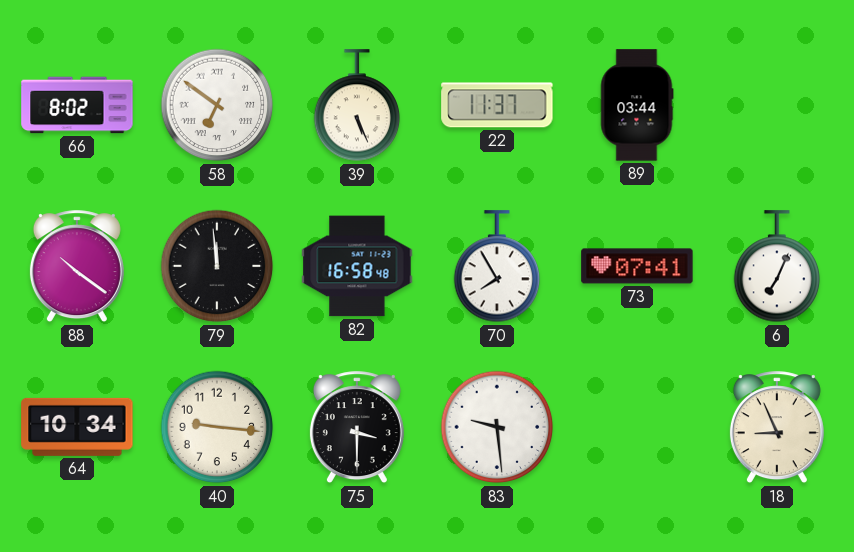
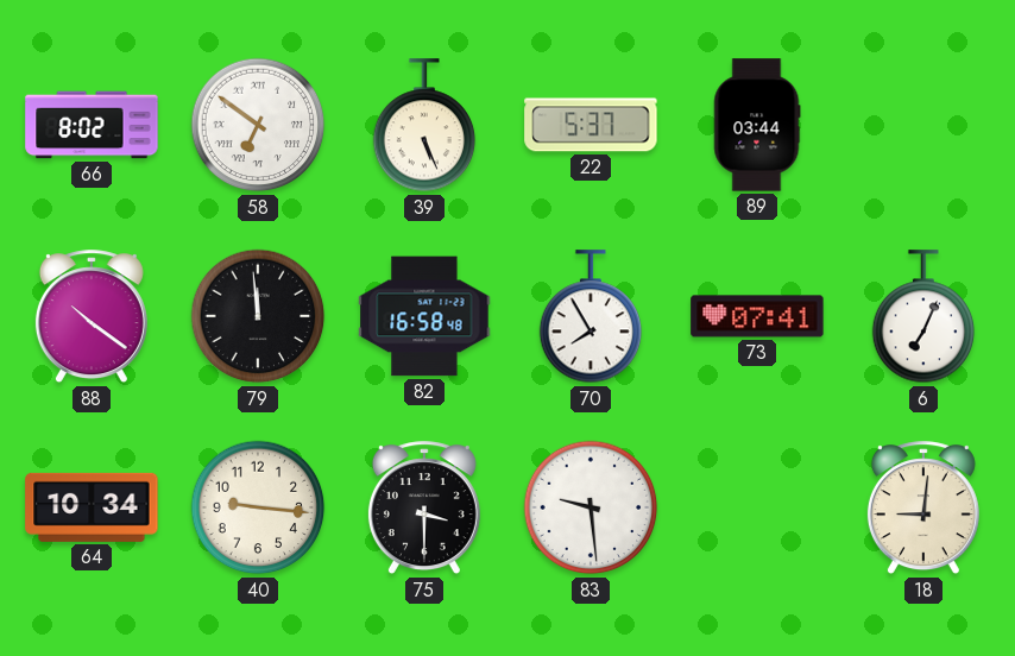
22: 11:37 -> 5:37 (591, 125)
18: 8:56 -> 9:01 (923, 509)
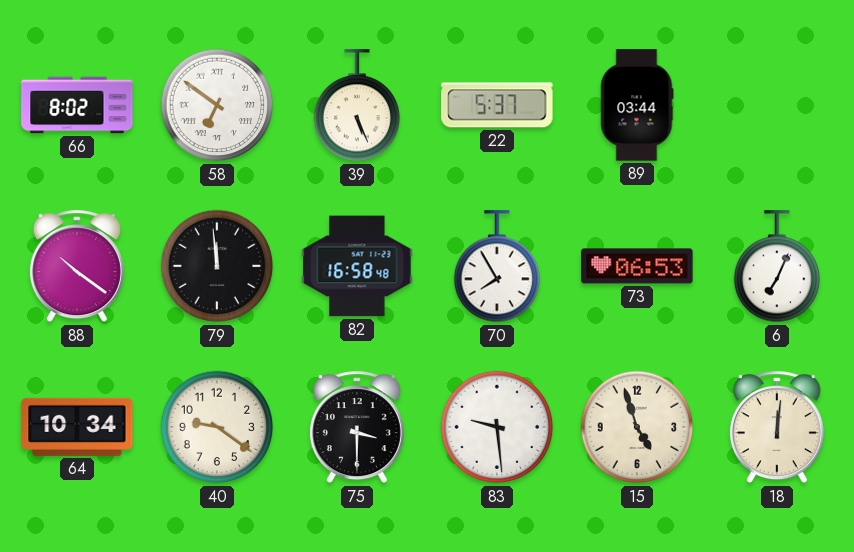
73: 07:41 -> 06:53 (637, 266)
40: 9:16 -> 9:21 (217, 427)
15: none -> 4:57 (637, 427)
18: 9:01 -> 12:01 (777, 428)
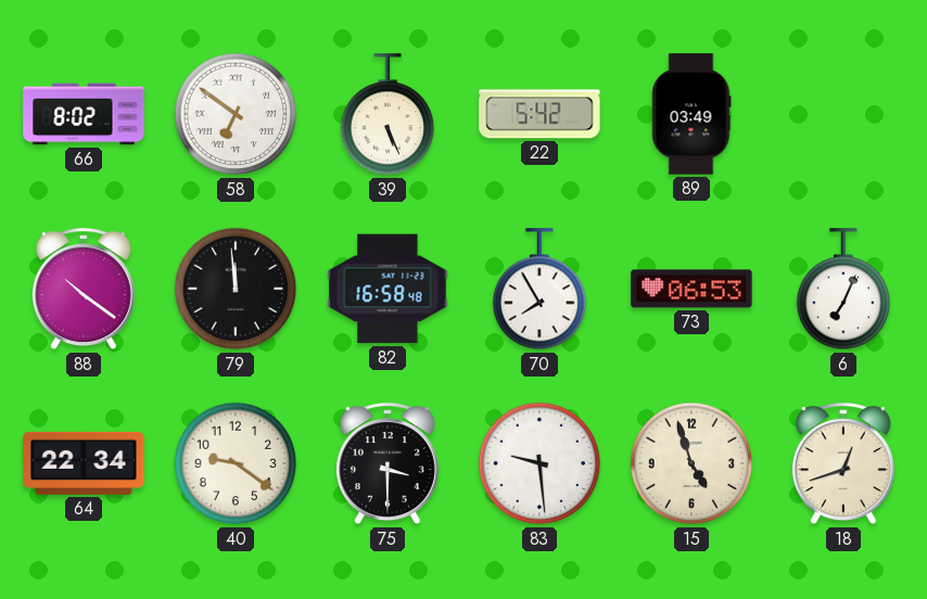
22: 5:37 -> 5:42 (539, 114)
89: 03:44 -> 03:49 (691, 114)
64: 10:34 -> 22:34 (84, 463)
18: 12:01 -> 12:42 (843, 464)
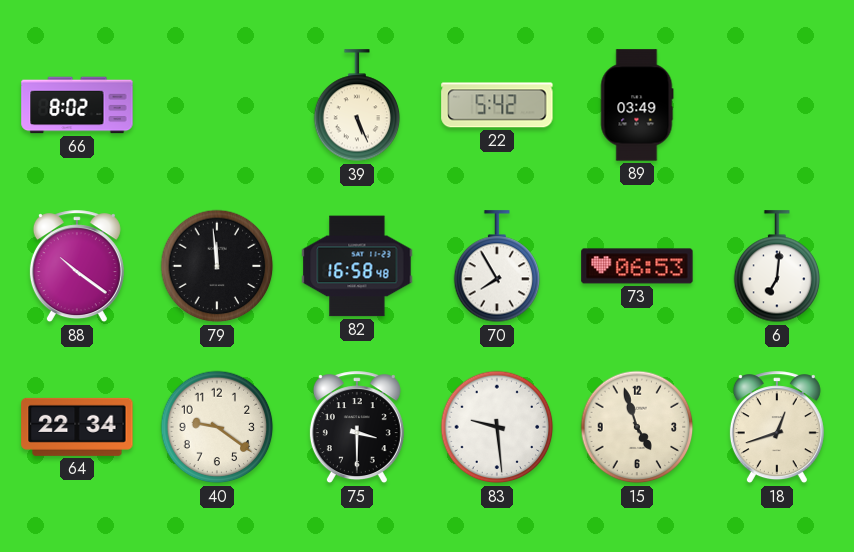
58: 6:51 -> none (236, 114)
6: 7:04 -> 7:01 (777, 267)
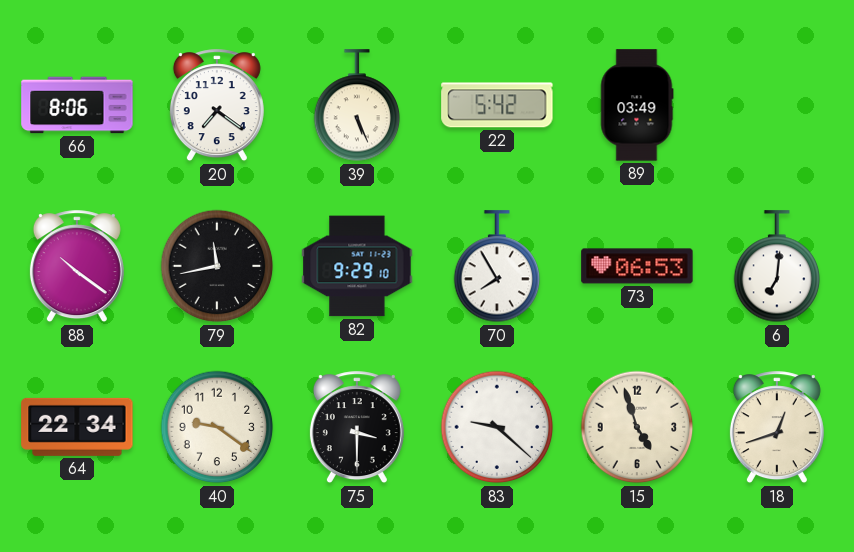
66: 8:02 -> 8:06 (77, 105)
20: none -> 7:21 (217, 106)
79: 11:59 -> 11:43 (217, 266)
82: 16:58 -> 9:29 (357, 266)
83: 9:29 -> 9:22 (497, 427)
